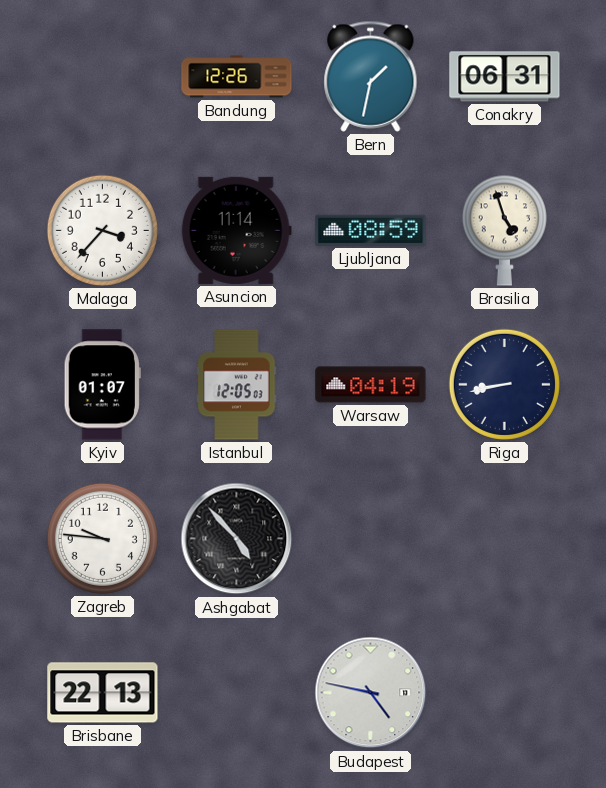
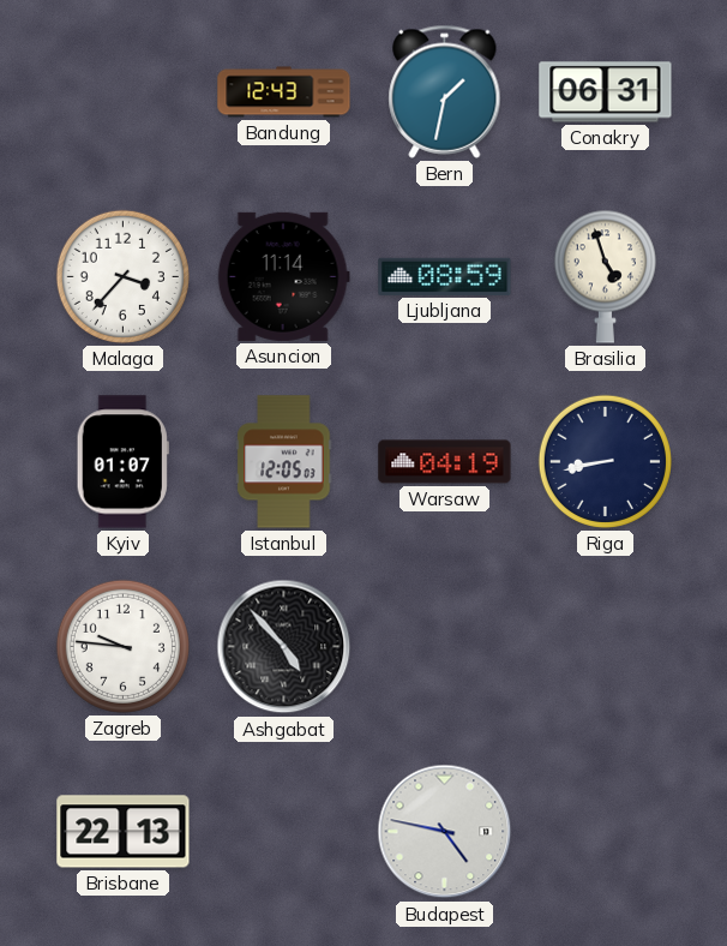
Bandung: 12:26 -> 12:43 (284, 92)
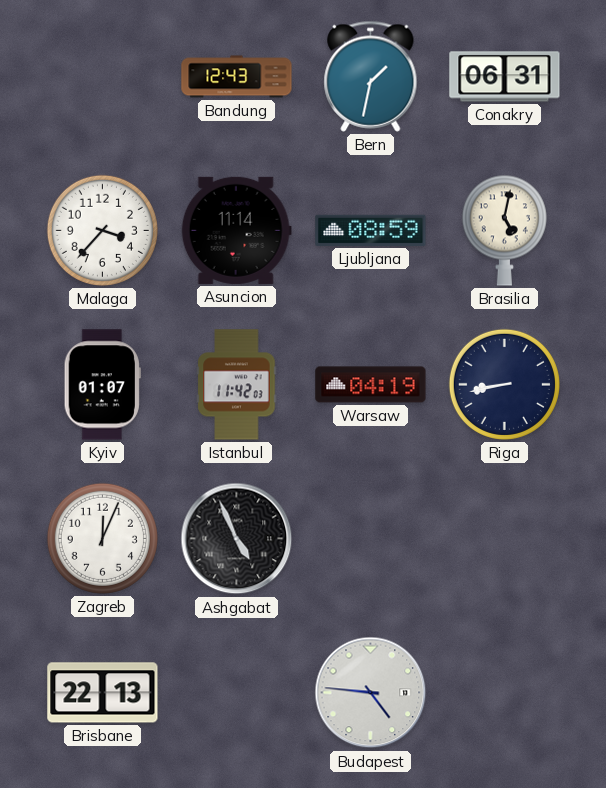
Brasilia: 4:57 -> 5:02 (504, 230)
Istanbul: 12:05 -> 11:42 (237, 385)
Zagreb: 9:46 -> 12:04 (102, 538)
Ashgabat: 4:53 -> 4:56 (237, 539)
Budapest: 4:47 -> 4:46 (371, 693)
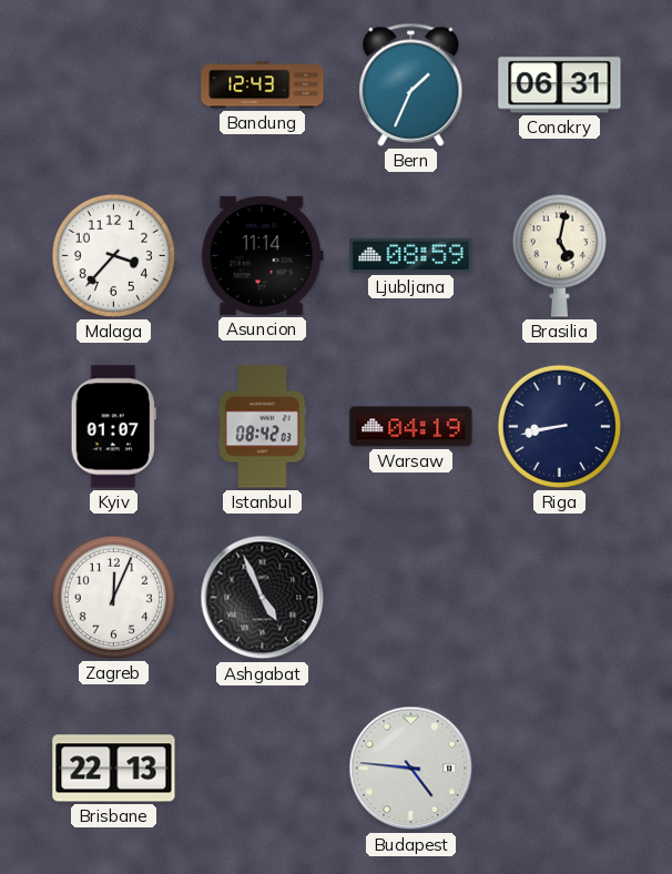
Bern: 1:32 -> 1:34 (411, 84)
Istanbul: 11:42 -> 08:42 (263, 427)
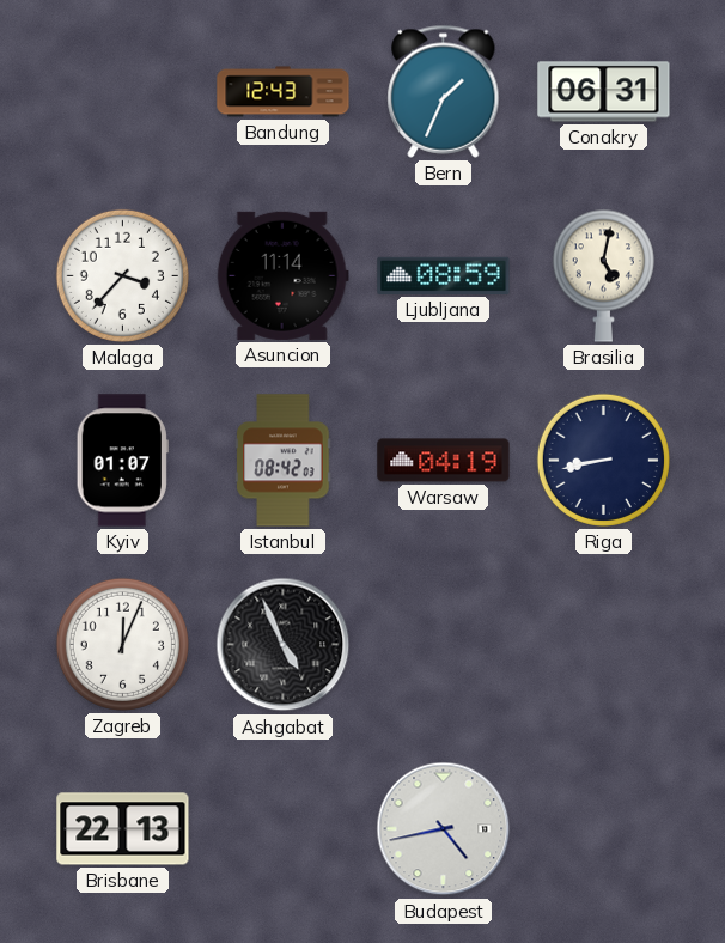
Budapest: 4:46 -> 4:43 (444, 829)
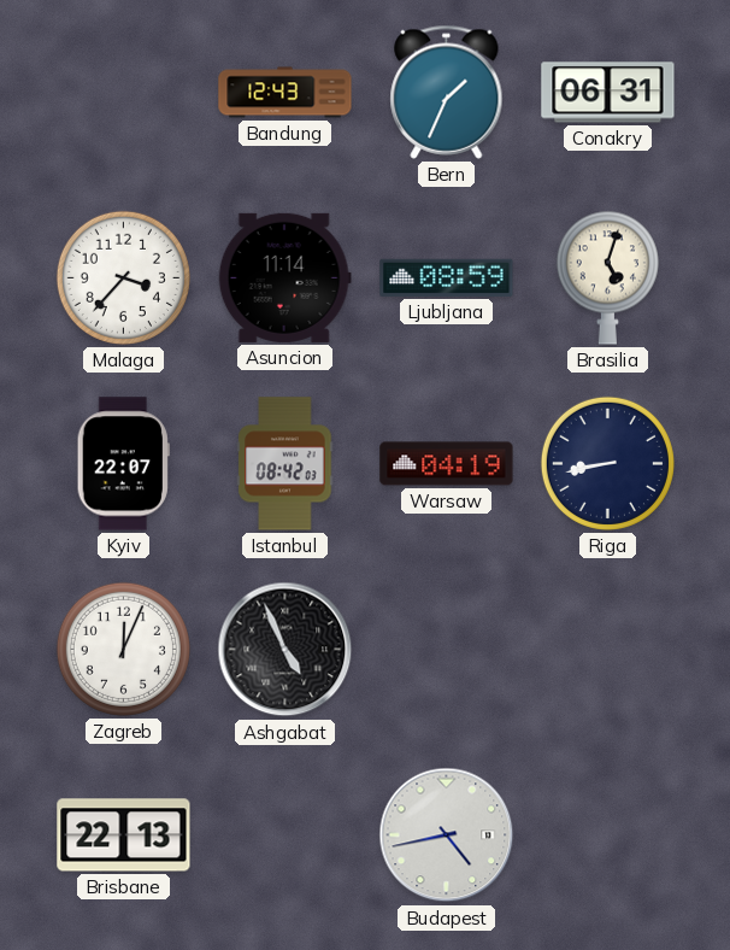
Brasilia: 5:02 -> 5:03 (607, 277)
Kyiv: 01:07 -> 22:07 (123, 464)
